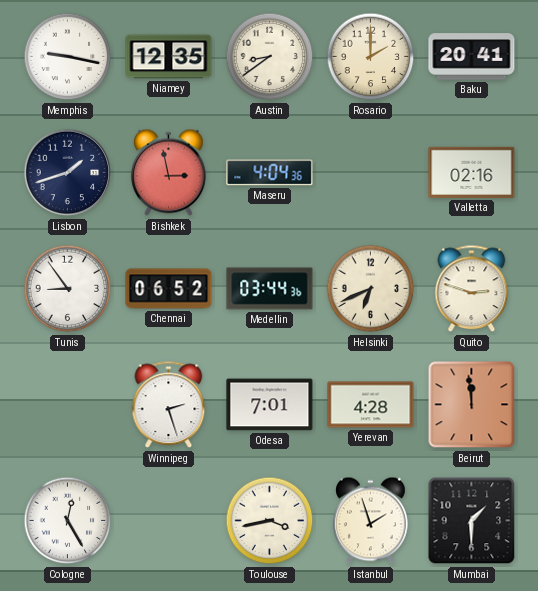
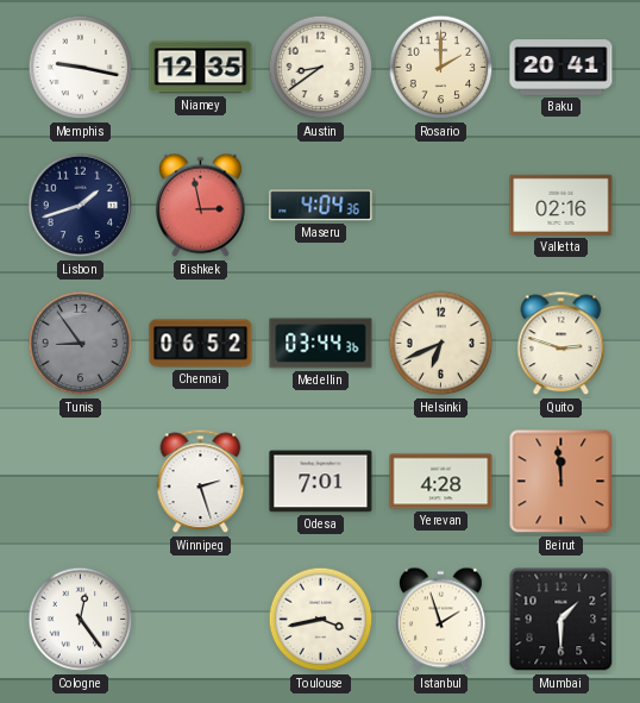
Tunis dial: white -> grey (81, 344)
Cologne: 12:25 -> 12:24 (81, 620)
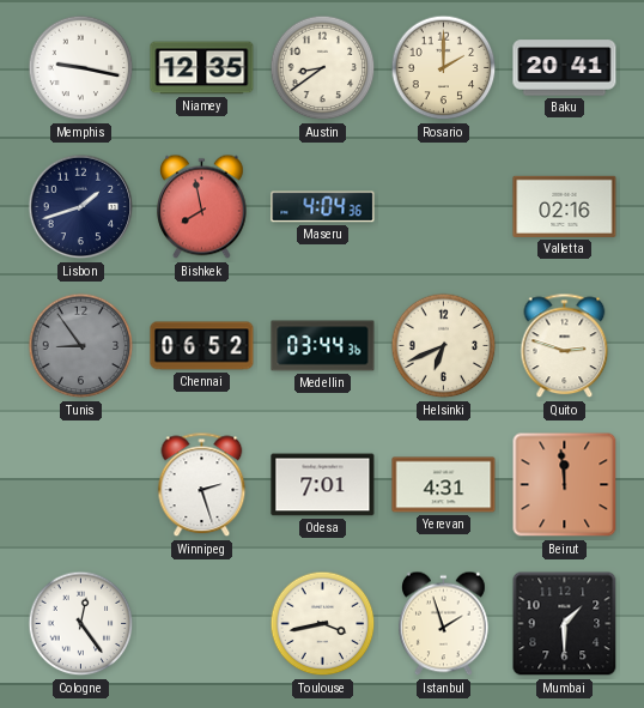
Bishkek: 2:58 -> 7:58 (202, 207)
Yerevan: 4:28 -> 4:31 (444, 485)
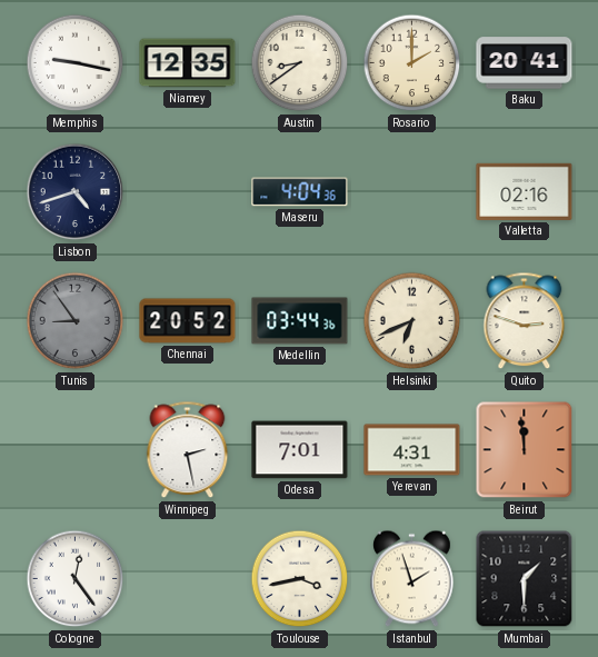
Lisbon: 1:42 -> 4:42 (76, 192)
Bishkek: 7:58 -> none (202, 207)
Chennai: 06:52 -> 20:52 (188, 321)
Winnipeg: 2:27 -> 2:28 (188, 450)
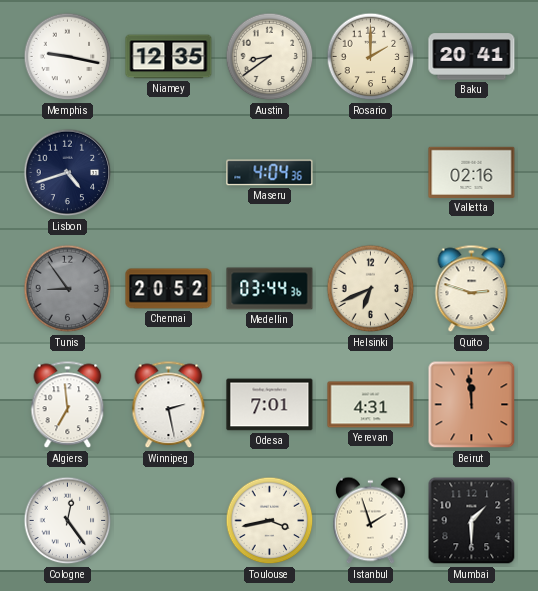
Algiers: none -> 6:59 (68, 405)
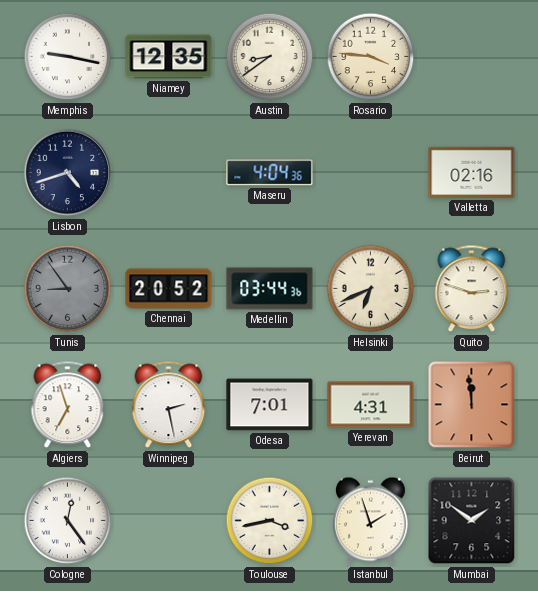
Rosario: 2:00 -> 3:46 (371, 57)
Baku: 20:41 -> none (472, 57)
Algiers: 6:59 -> 6:57 (68, 405)
Mumbai: 1:30 -> 1:51 (472, 521)
